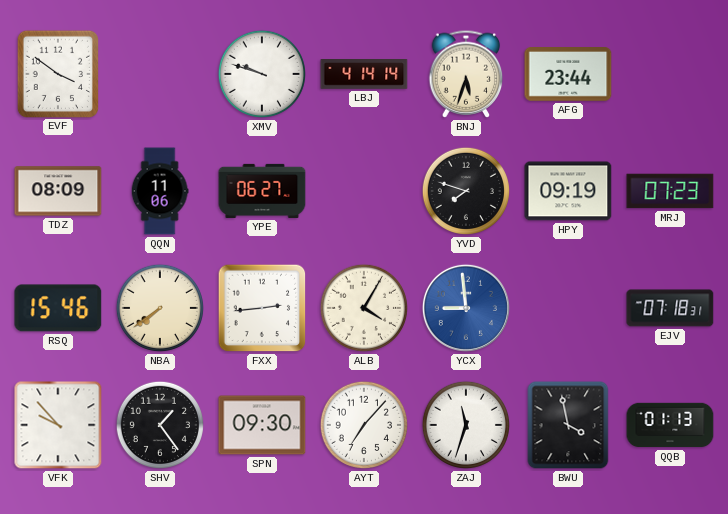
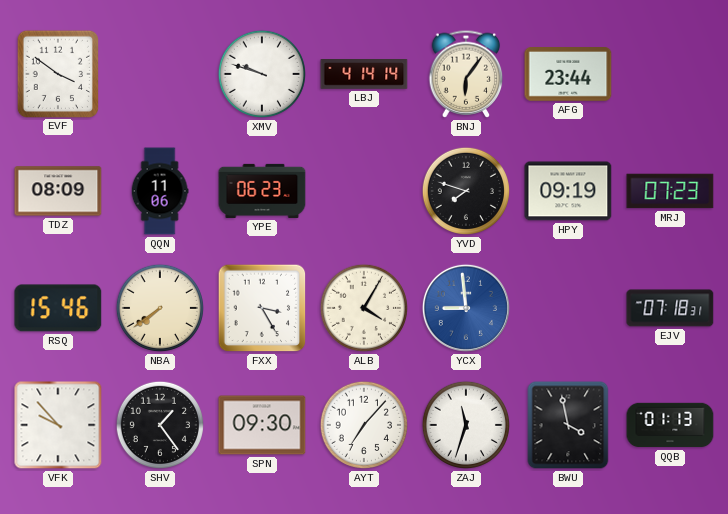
BNJ: 5:33 -> 6:06 (466, 74)
YPE: 06:27 -> 06:23 (262, 191)
FXX: 2:44 -> 3:25 (262, 308)
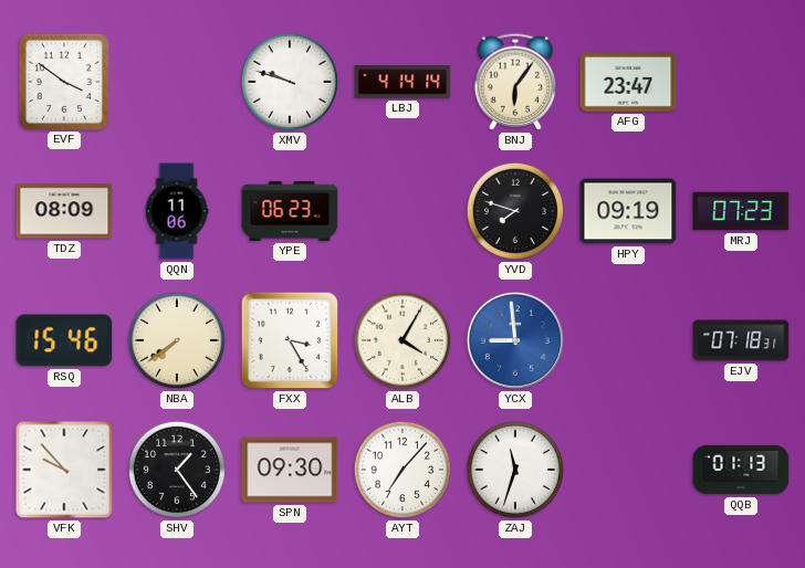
AFG: 23:44 -> 23:47 (628, 83)
BWU: 3:58 -> none (568, 425)
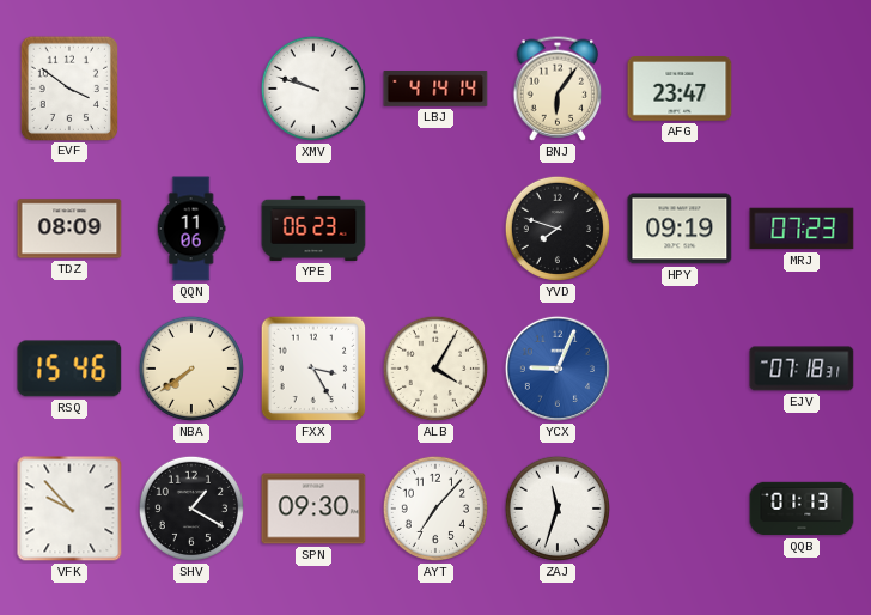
YCX: 8:59 -> 9:04 (558, 369)
SHV: 1:24 -> 1:20 (191, 509)
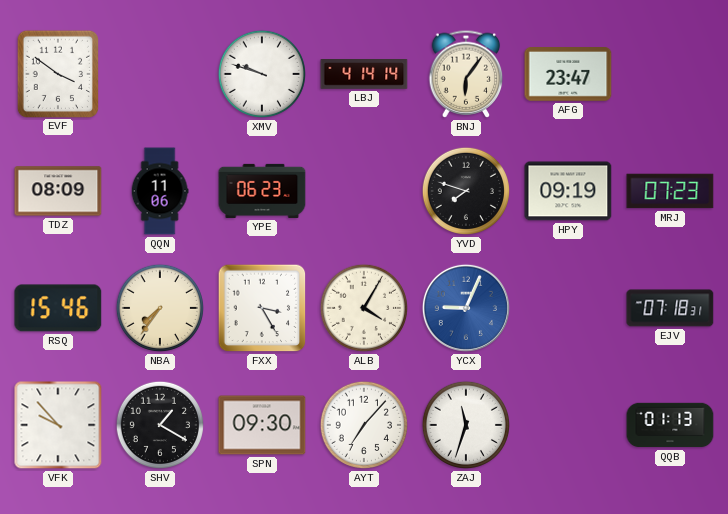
NBA: 7:39 -> 7:36 (160, 308)
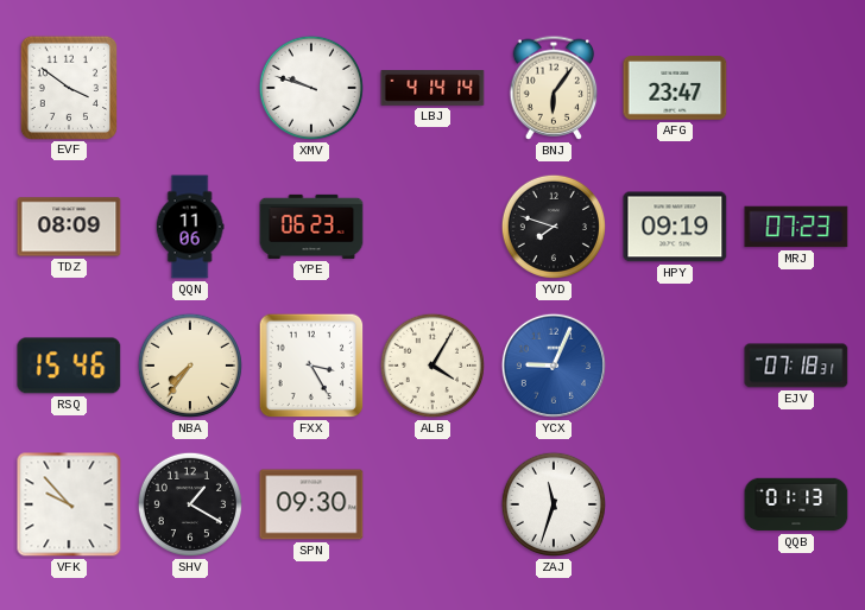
AYT: 7:07 -> none (364, 425)
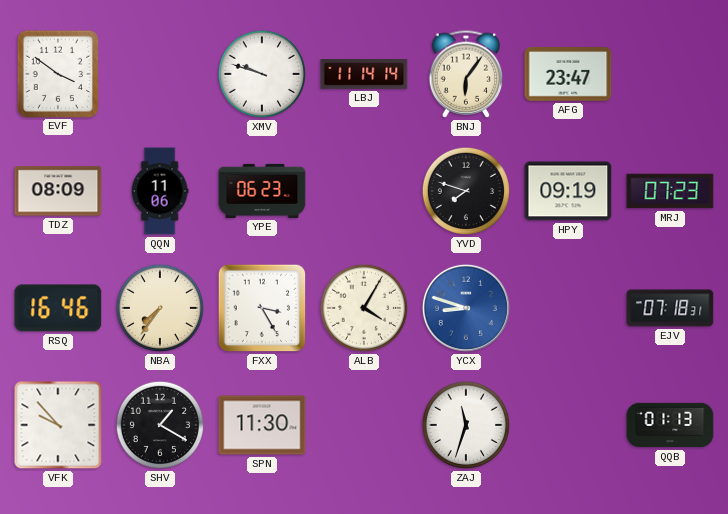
LBJ: 4:14 -> 11:14 (364, 75)
RSQ: 15:46 -> 16:46 (58, 308)
YCX: 9:04 -> 8:48 (466, 308)
SPN: 09:30 -> 11:30 (262, 425)
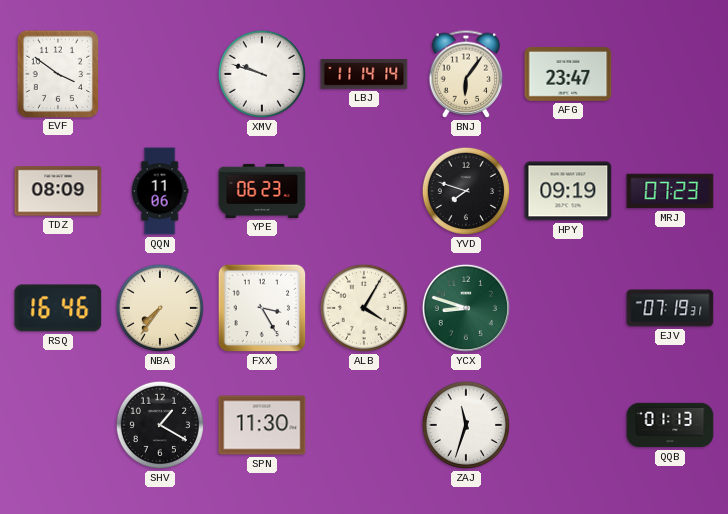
YCX dial: blue -> green (466, 308)
EJV: 07:18 -> 07:19 (670, 308)
VFK: 9:53 -> none (58, 425)
